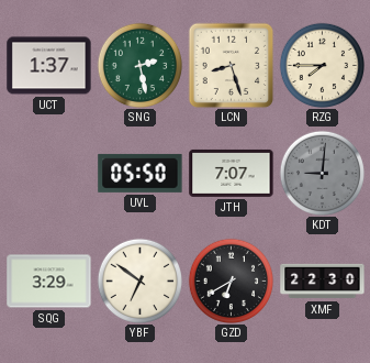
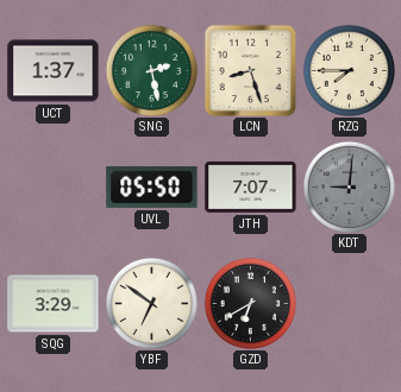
XMF: 22:30 -> none (323, 282)
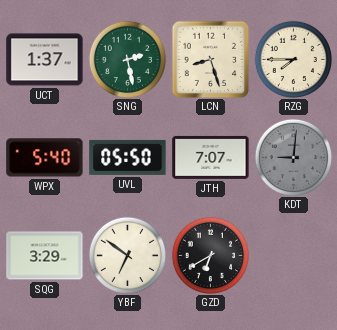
WPX: none -> 5:40 (45, 158)
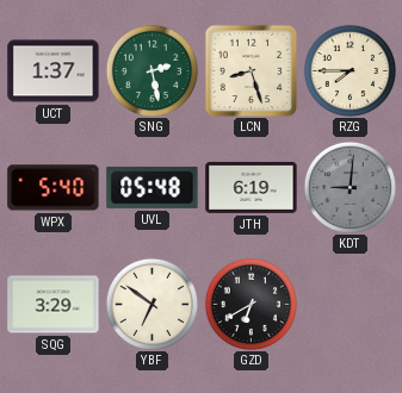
UVL: 05:50 -> 05:48 (153, 187)
JTH: 7:07 -> 6:19 (252, 187)
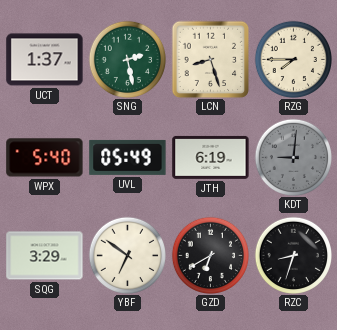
UVL: 05:48 -> 05:49 (128, 157)
RZC: none -> 8:33 (293, 255)
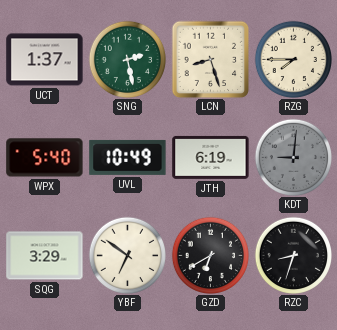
UVL: 05:49 -> 10:49 (128, 157)
